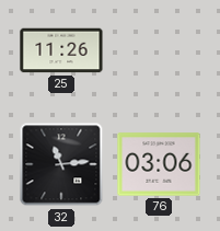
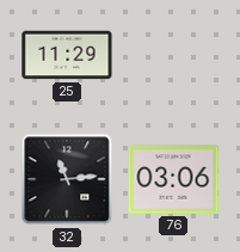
25: 11:26 -> 11:29 (67, 55)
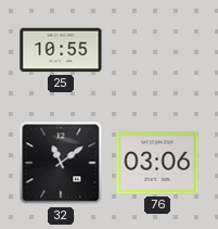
25: 11:29 -> 10:55 (61, 50)
32: 11:14 -> 11:09 (61, 163)
